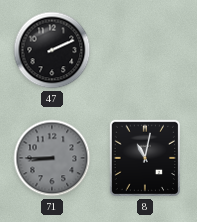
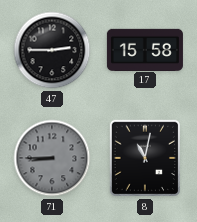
47: 2:11 -> 2:45 (52, 50)
17: none -> 15:58 (145, 49)
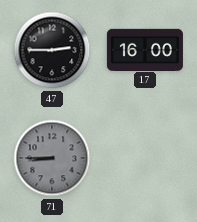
17: 15:58 -> 16:00 (145, 49)
8: 11:02 -> none (145, 158)
